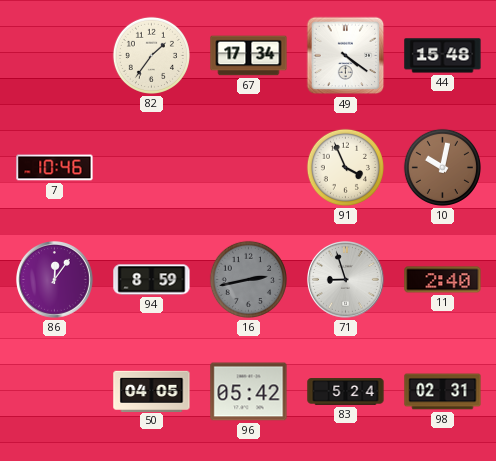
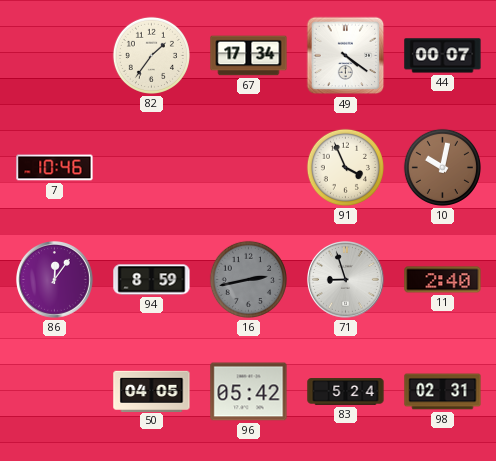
44: 15:48 -> 00:07 (443, 56)
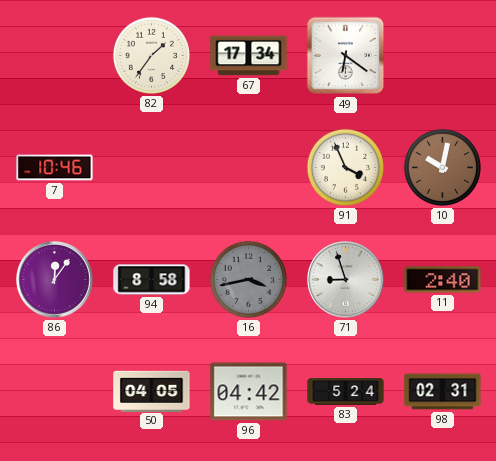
49: 4:21 -> 6:21 (346, 56)
44: 00:07 -> none (443, 56)
94: 8:59 -> 8:58 (152, 280)
16: 2:43 -> 3:43 (248, 279)
96: 05:42 -> 04:42 (249, 392)
